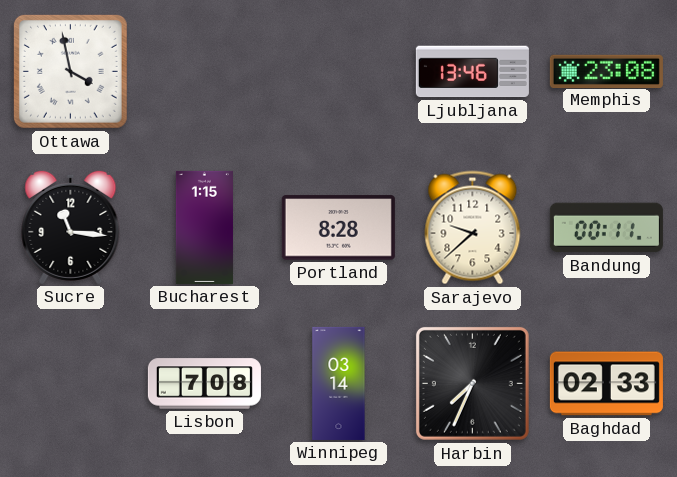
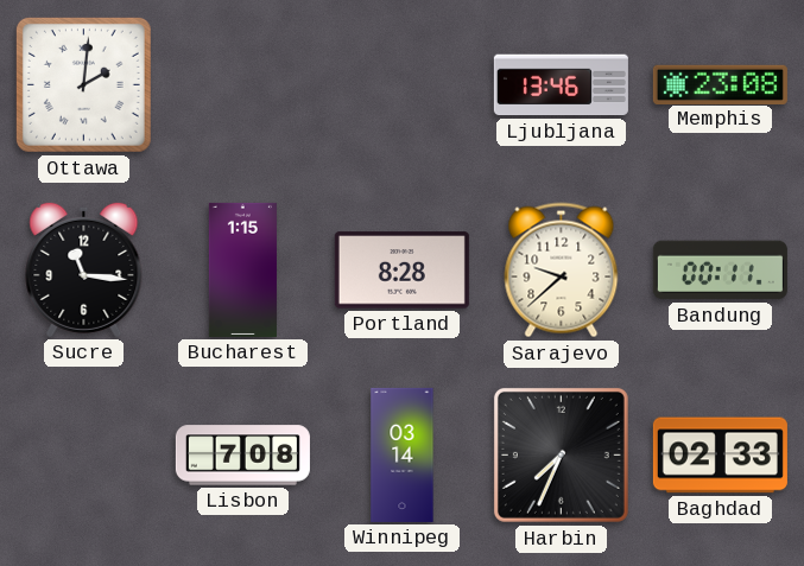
Ottawa: 3:58 -> 2:01 (83, 84)
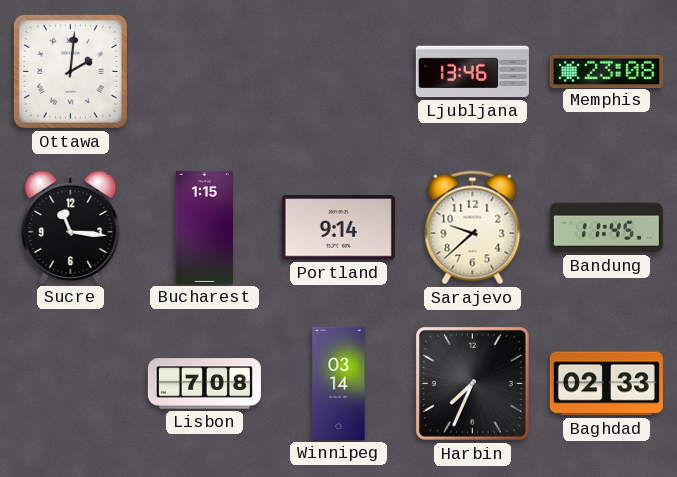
Portland: 8:28 -> 9:14 (338, 228)
Bandung: 00:11 -> 11:45 (606, 228)
